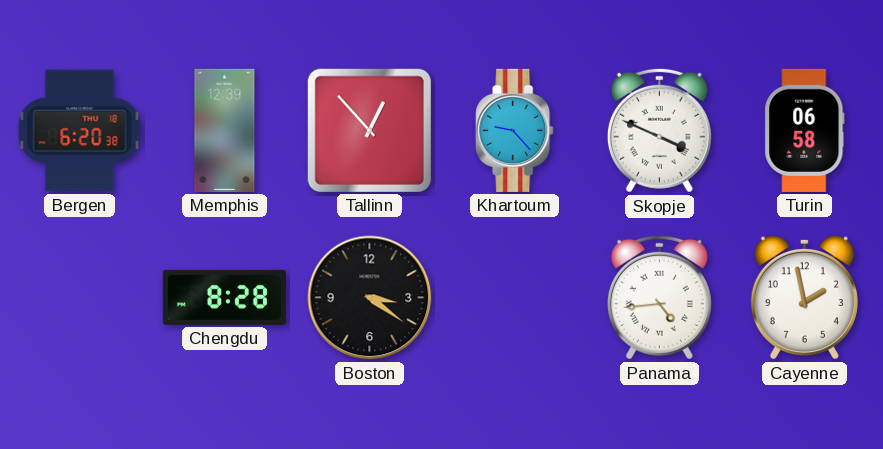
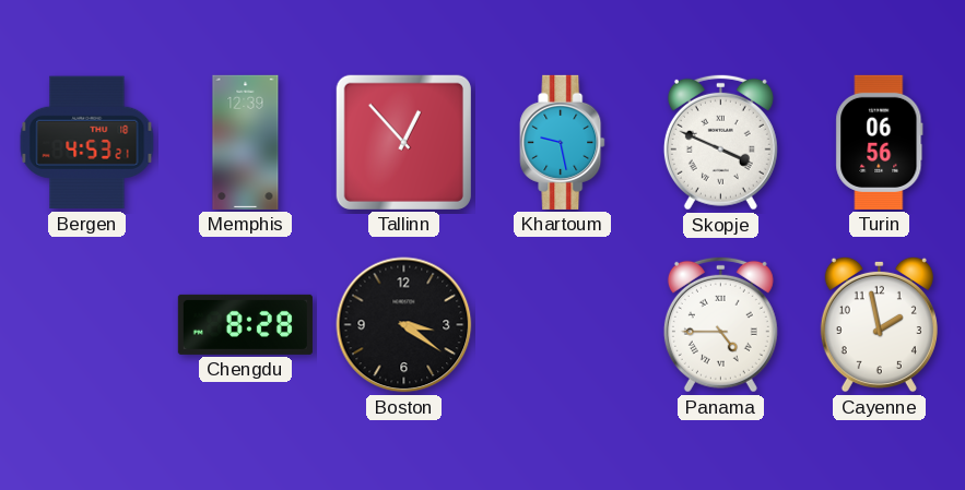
Bergen: 6:20 -> 4:53 (87, 143)
Khartoum: 9:23 -> 9:28 (563, 142)
Turin: 06:58 -> 06:56 (880, 142)
Panama: 4:44 -> 4:45 (720, 324)
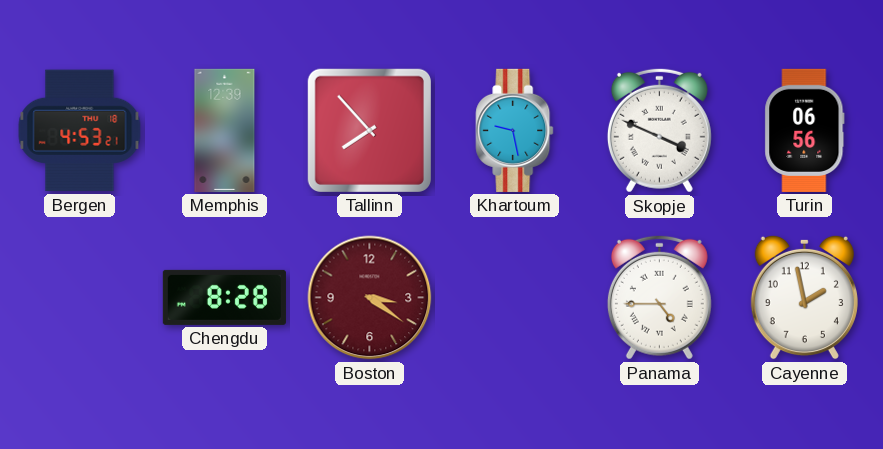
Tallinn: 12:53 -> 7:53 (369, 130)
Boston dial: black -> burgundy (370, 298)
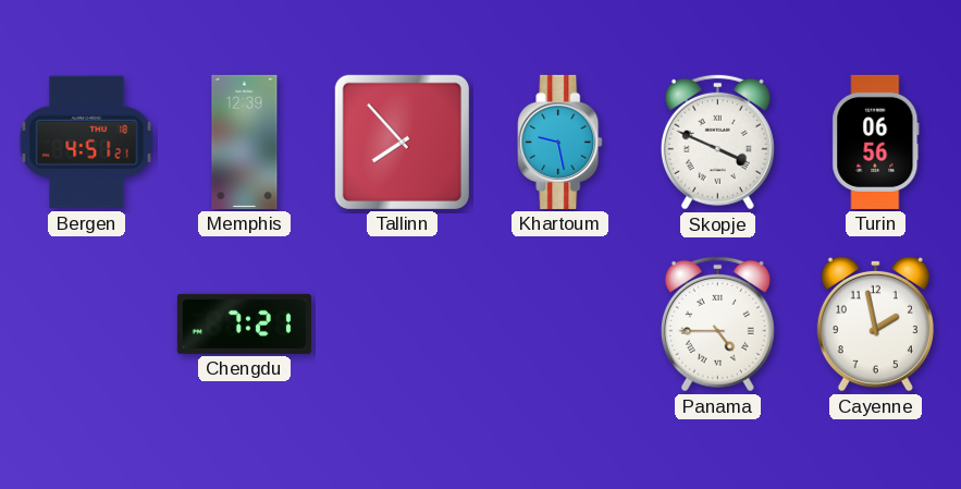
Bergen: 4:53 -> 4:51 (87, 143)
Chengdu: 8:28 -> 7:21 (244, 323)
Boston: 3:21 -> none (370, 298)
